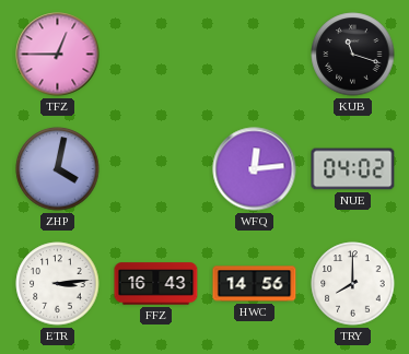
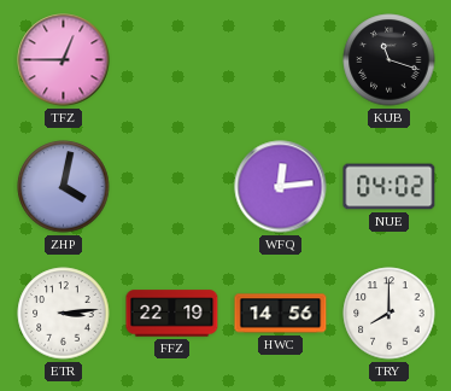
FFZ: 16:43 -> 22:19 (172, 314)
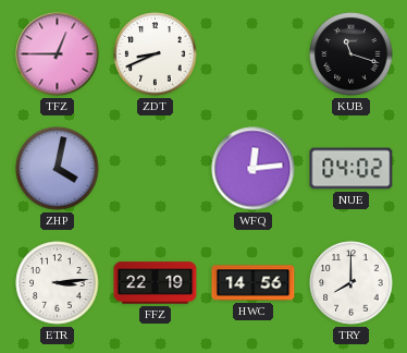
ZDT: none -> 8:41 (156, 54)
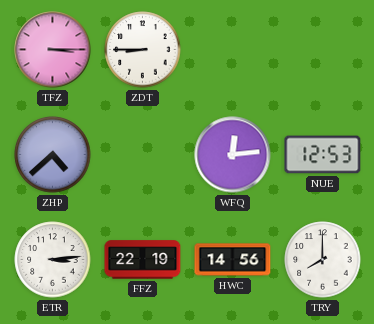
TFZ: 12:45 -> 3:15 (53, 50)
ZDT: 8:41 -> 8:45 (143, 50)
KUB: 11:18 -> none (351, 54)
ZHP: 4:02 -> 4:38 (53, 155)
NUE: 04:02 -> 12:53 (323, 155)
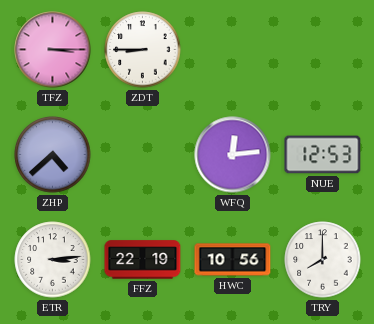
HWC: 14:56 -> 10:56 (233, 260)
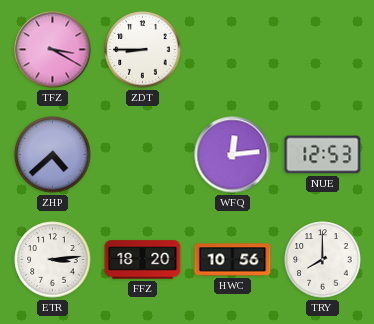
TFZ: 3:15 -> 3:20 (53, 50)
FFZ: 22:19 -> 18:20 (143, 260)
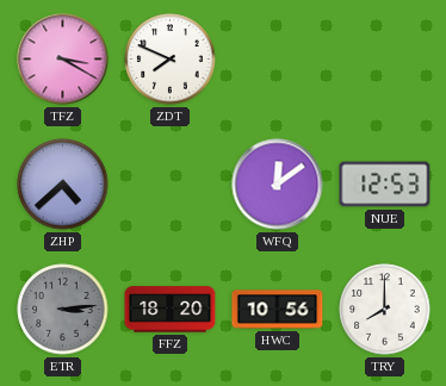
ZDT: 8:45 -> 7:49 (171, 60)
WFQ: 12:14 -> 12:09 (278, 185)
ETR dial: white -> grey (63, 310)
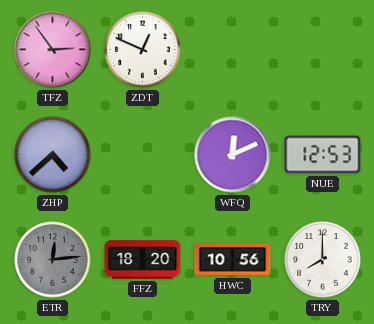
TFZ: 3:20 -> 2:54 (53, 50)
ZDT: 7:49 -> 12:49 (143, 50)
WFQ: 12:09 -> 12:11 (233, 155)
ETR: 3:14 -> 12:14 (53, 260)
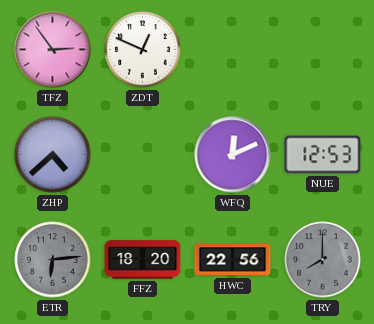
ETR: 12:14 -> 6:14 (53, 260)
HWC: 10:56 -> 22:56 (233, 260)
TRY dial: white -> grey (323, 260)
